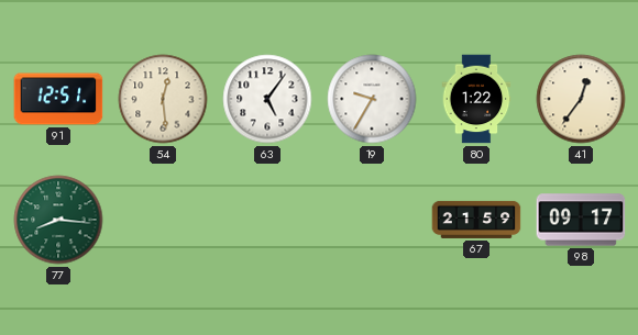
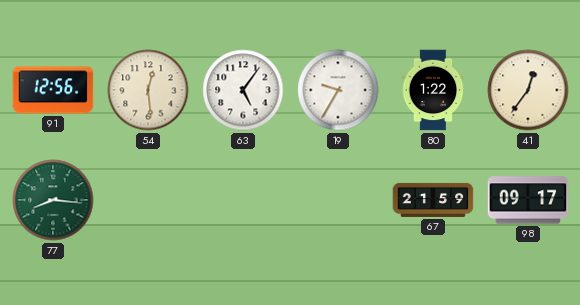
91: 12:51 -> 12:56 (53, 90)
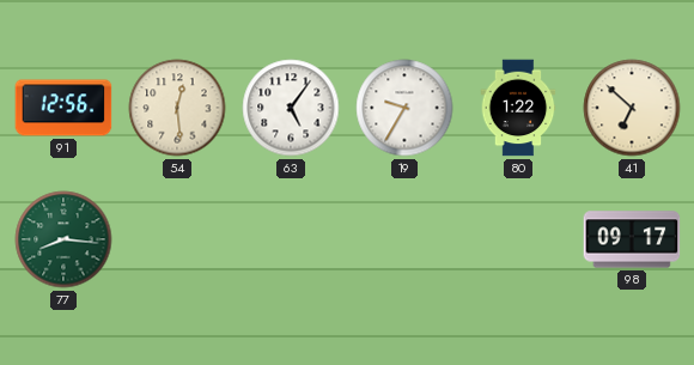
41: 12:36 -> 6:52 (632, 108)
67: 21:59 -> none (433, 200)
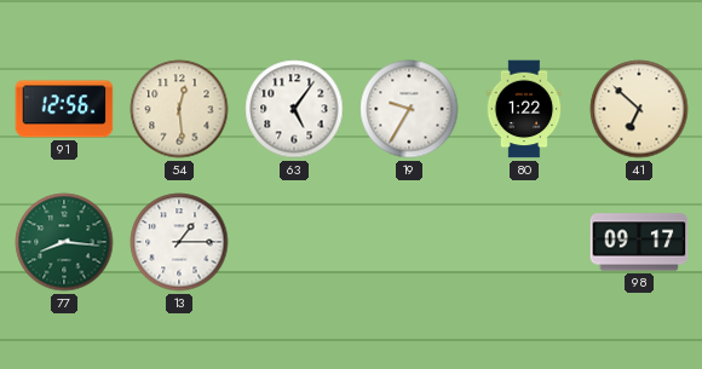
13: none -> 1:15 (179, 242)
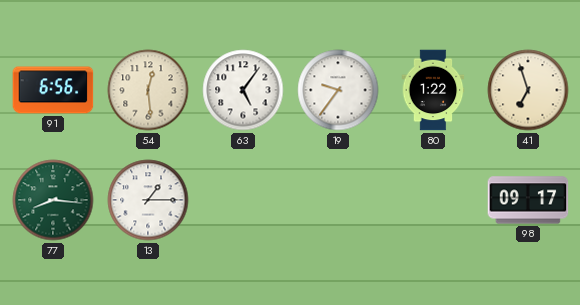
91: 12:56 -> 6:56 (53, 90)
19: 9:35 -> 9:36 (338, 90)
41: 6:52 -> 6:57 (528, 90)
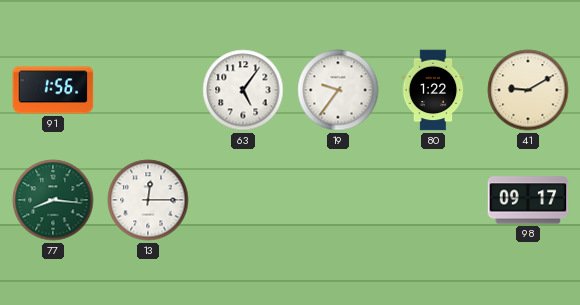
91: 6:56 -> 1:56 (53, 90)
54: 12:29 -> none (148, 90)
41: 6:57 -> 9:10 (528, 90)
13: 1:15 -> 12:15 (148, 200)
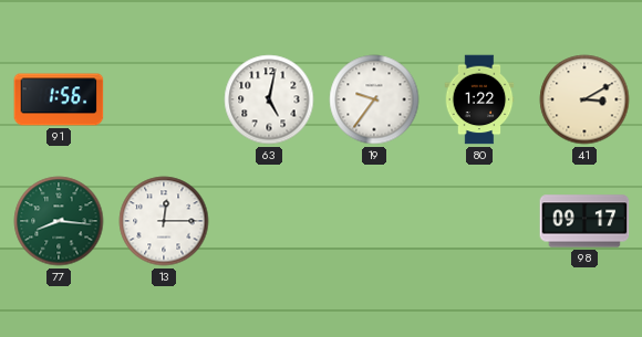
63: 5:06 -> 5:02 (269, 99)
41: 9:10 -> 3:10 (584, 99)
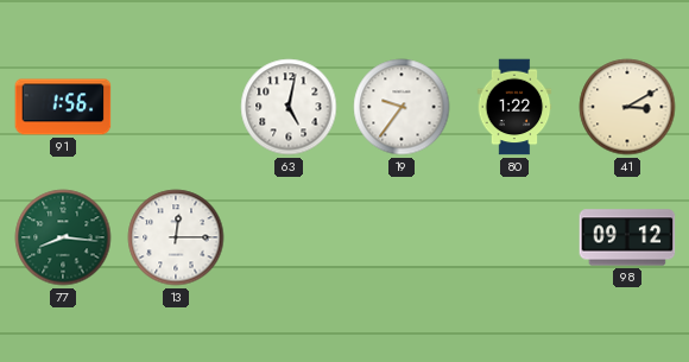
98: 09:17 -> 09:12 (627, 237)
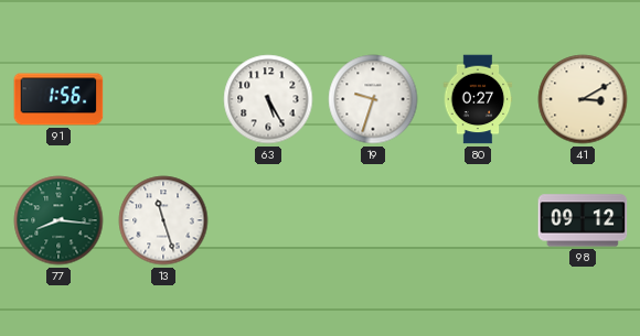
63: 5:02 -> 5:25 (268, 99)
19: 9:36 -> 9:33 (373, 99)
80: 1:22 -> 0:27 (478, 99)
13: 12:15 -> 11:27 (163, 220)
